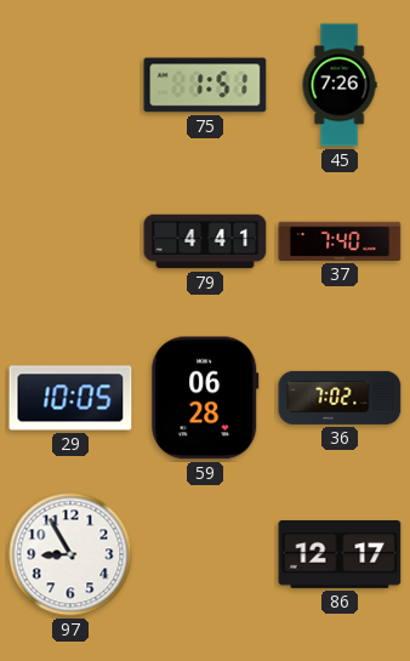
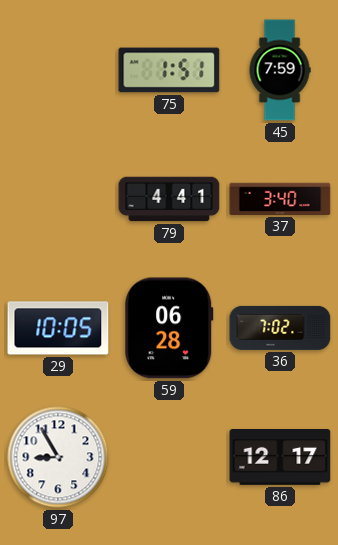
45: 7:26 -> 7:59 (280, 70)
37: 7:40 -> 3:40 (280, 199)
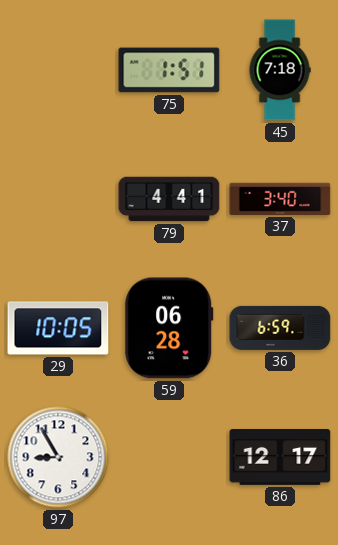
45: 7:59 -> 7:18 (280, 70)
36: 7:02 -> 6:59 (280, 328)
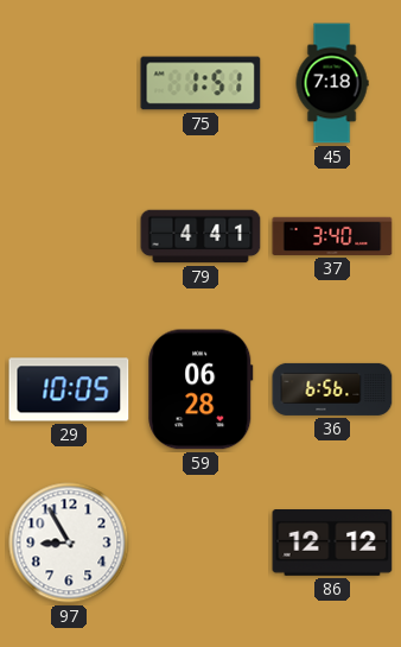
36: 6:59 -> 6:56 (332, 389)
86: 12:17 -> 12:12 (332, 544)
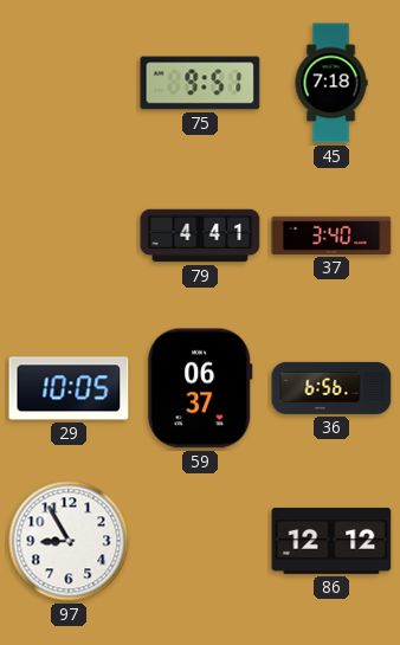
75: 1:51 -> 9:51 (200, 83)
59: 06:28 -> 06:37 (200, 388)
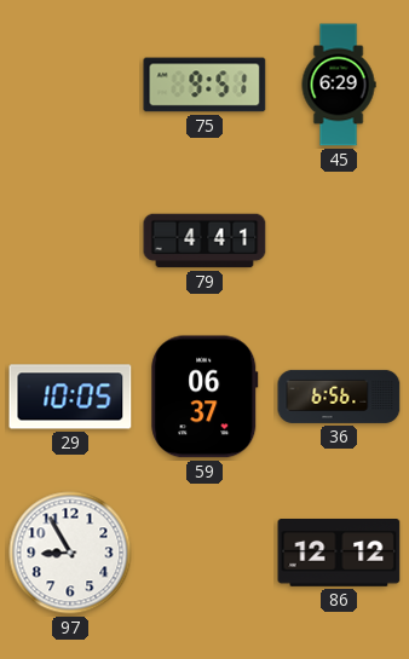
45: 7:18 -> 6:29 (339, 85)
37: 3:40 -> none (331, 236)
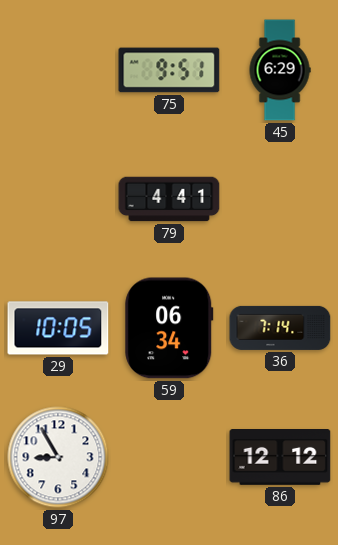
59: 06:37 -> 06:34 (169, 328)
36: 6:56 -> 7:14 (280, 328)
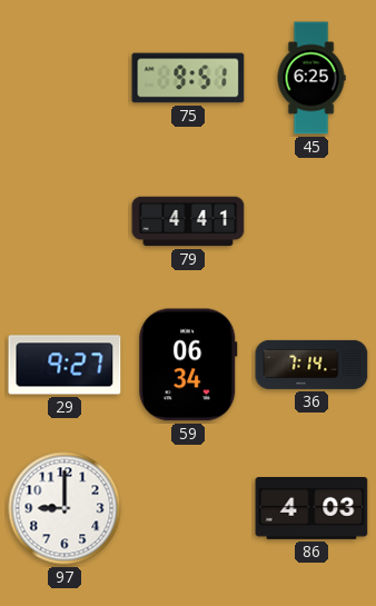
45: 6:29 -> 6:25 (311, 78)
29: 10:05 -> 9:27 (65, 365)
97: 8:55 -> 9:00 (65, 508)
86: 12:12 -> 4:03 (311, 509)
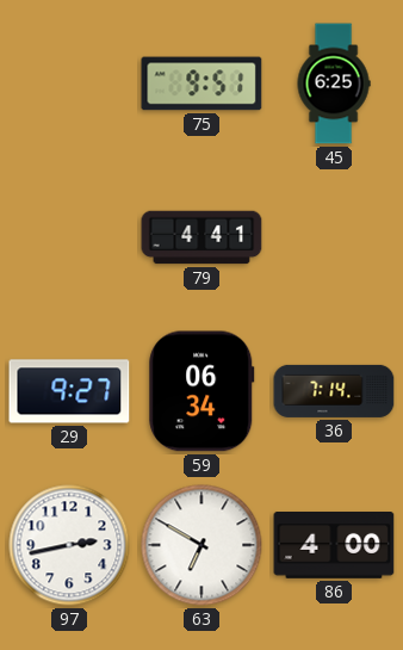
97: 9:00 -> 2:43 (69, 545)
63: none -> 6:50 (201, 545)
86: 4:03 -> 4:00 (334, 546)
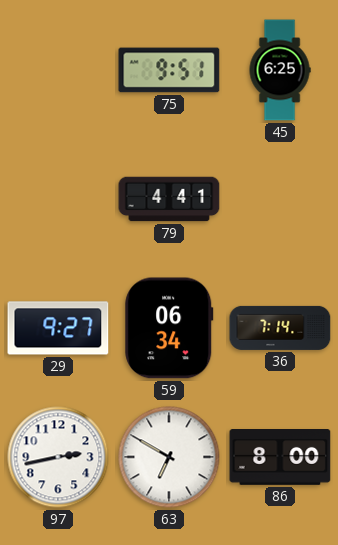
86: 4:00 -> 8:00 (280, 458)
